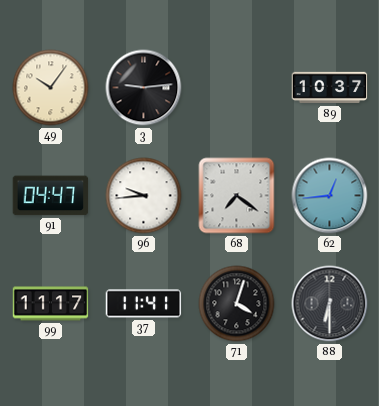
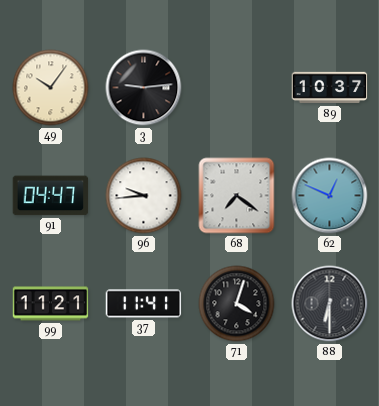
62: 12:44 -> 12:49 (330, 196)
99: 11:17 -> 11:21 (51, 304)
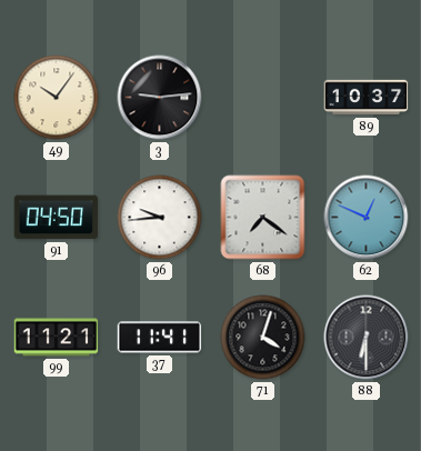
91: 04:47 -> 04:50 (57, 218)
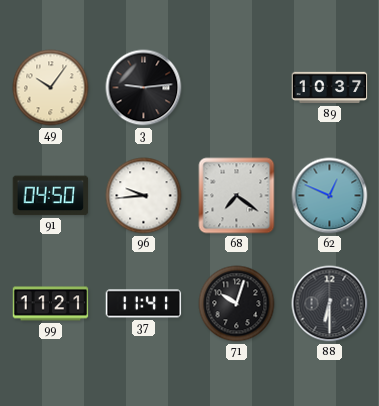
71: 4:03 -> 10:03 (237, 304)
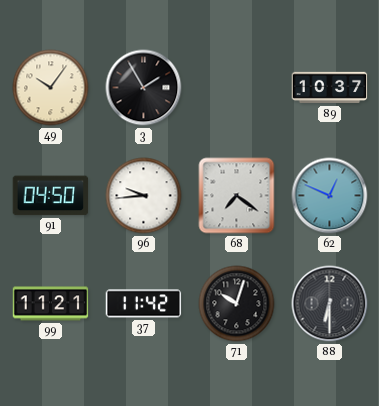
3: 9:14 -> 1:55 (144, 88)
37: 11:41 -> 11:42 (144, 304)
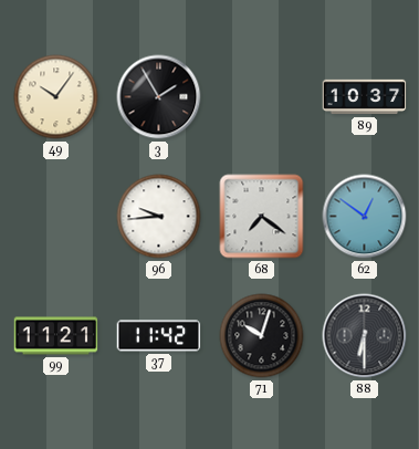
91: 04:50 -> none (51, 196)
62: 12:49 -> 12:51 (365, 217)
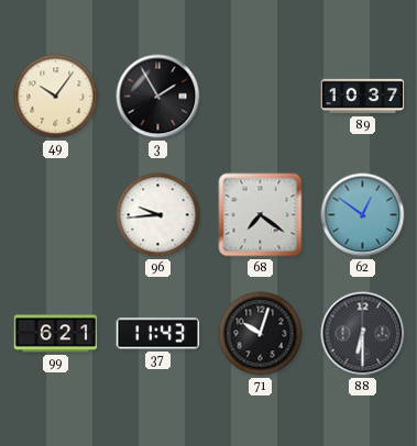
99: 11:21 -> 6:21 (56, 334)
37: 11:42 -> 11:43 (158, 334)
